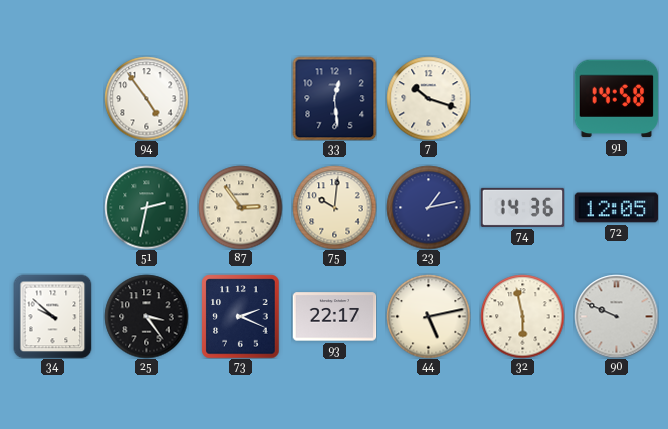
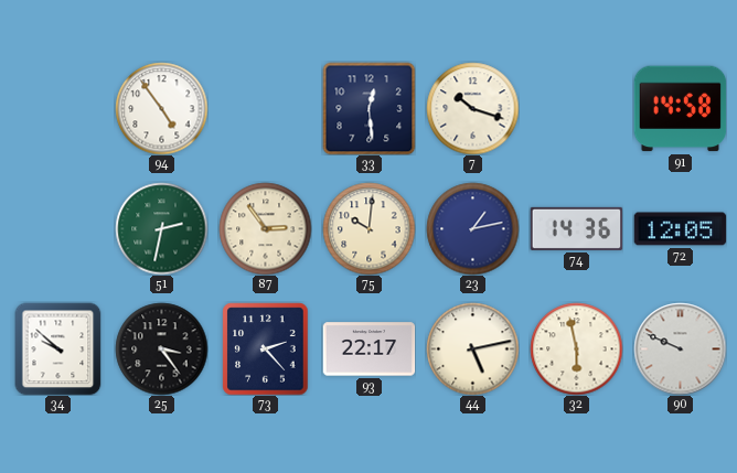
73: 2:19 -> 2:23 (266, 348)
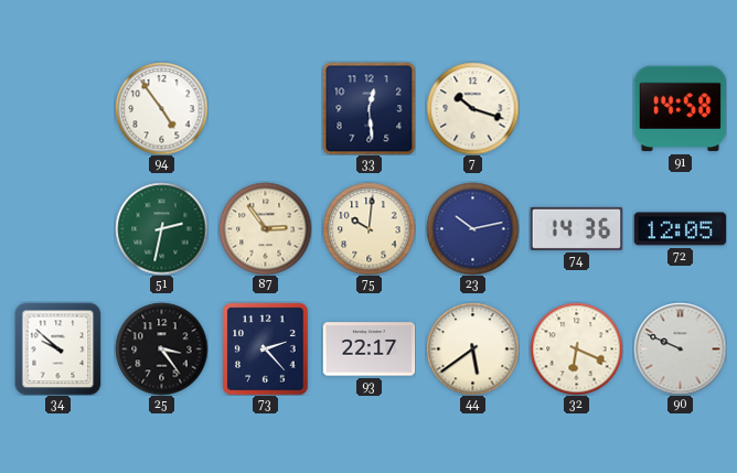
23: 1:13 -> 10:13 (472, 228)
44: 5:13 -> 5:39 (472, 348)
32: 5:58 -> 6:19 (576, 348)
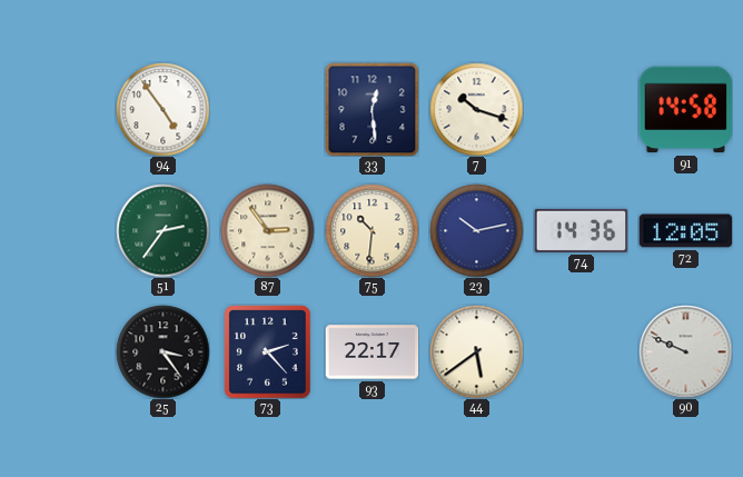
51: 2:32 -> 2:36 (162, 230)
75: 10:01 -> 10:31 (371, 230)
34: 9:52 -> none (58, 348)
32: 6:19 -> none (576, 348)
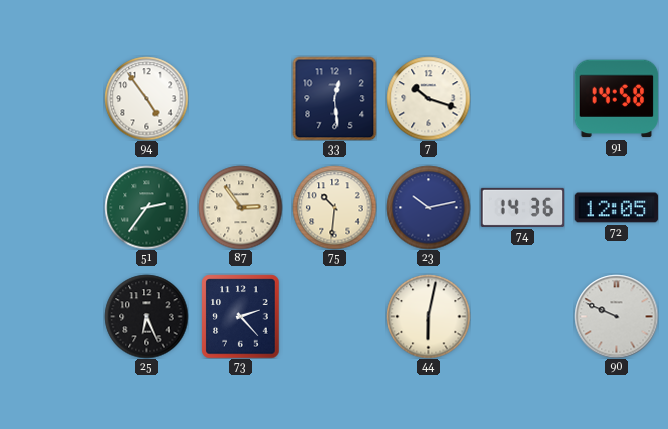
25: 3:24 -> 6:26 (146, 316)
93: 22:17 -> none (371, 352)
44: 5:39 -> 6:02 (428, 316)
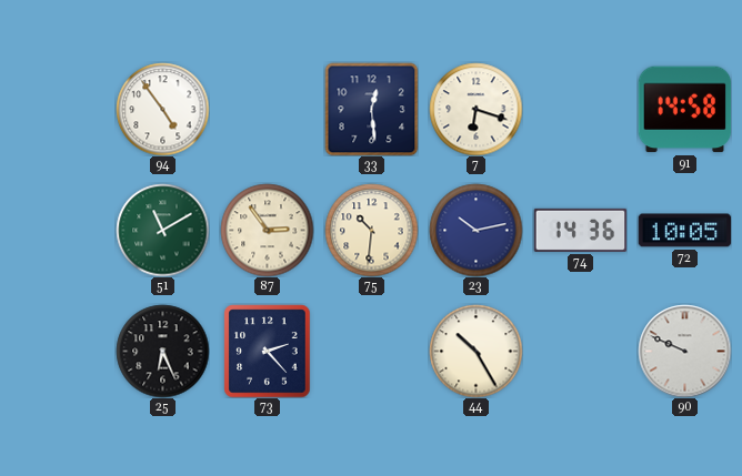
7: 10:18 -> 6:18 (475, 109)
51: 2:36 -> 11:10 (162, 230)
72: 12:05 -> 10:05 (684, 231)
44: 6:02 -> 10:25 (475, 351)
